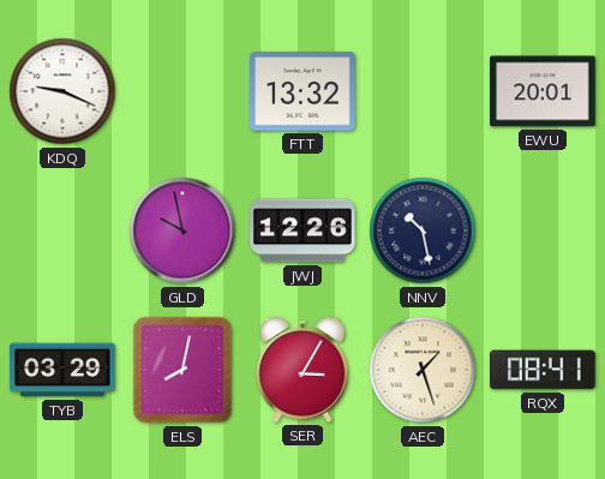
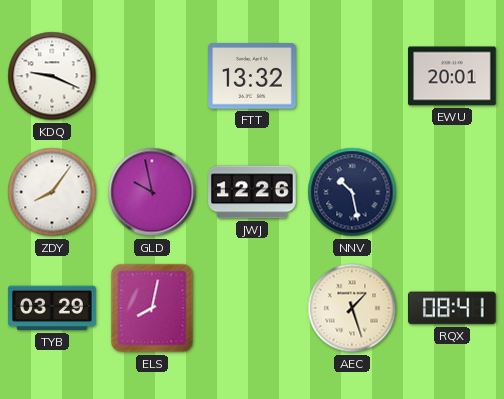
ZDY: none -> 8:06 (52, 192)
SER: 3:05 -> none (302, 370)
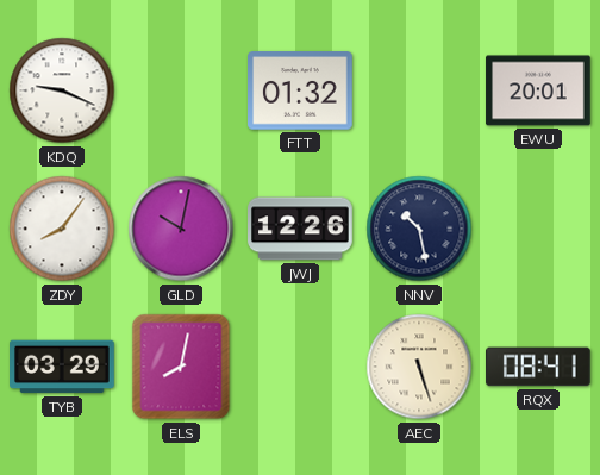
FTT: 13:32 -> 01:32 (301, 90)
GLD: 9:58 -> 10:02 (181, 229)
AEC: 1:27 -> 5:27 (419, 367)
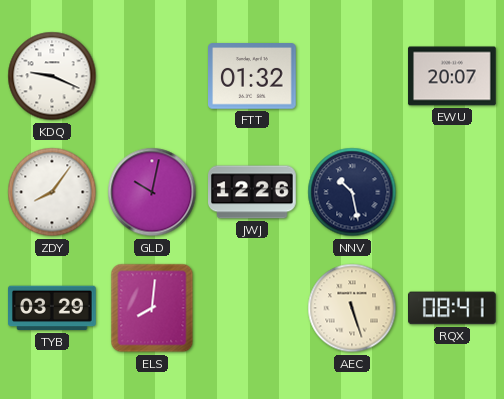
EWU: 20:01 -> 20:07 (452, 76)
ELS: 8:02 -> 8:01 (152, 308)
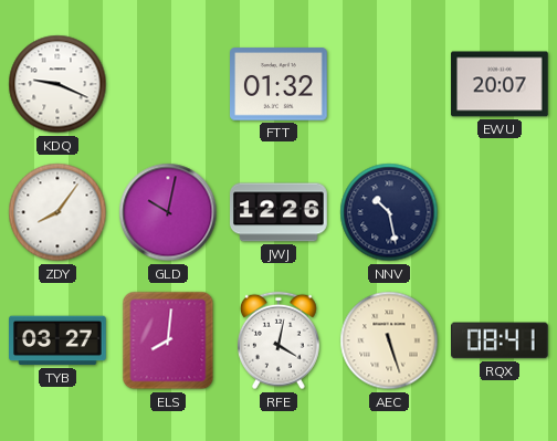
TYB: 03:29 -> 03:27 (59, 340)
RFE: none -> 4:02 (278, 340)
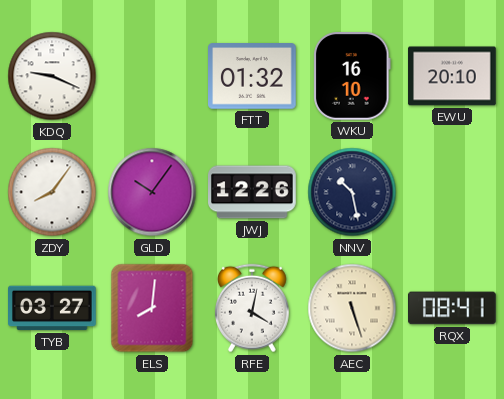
WKU: none -> 16:10 (352, 77)
EWU: 20:07 -> 20:10 (452, 76)
GLD: 10:02 -> 10:06 (152, 192)
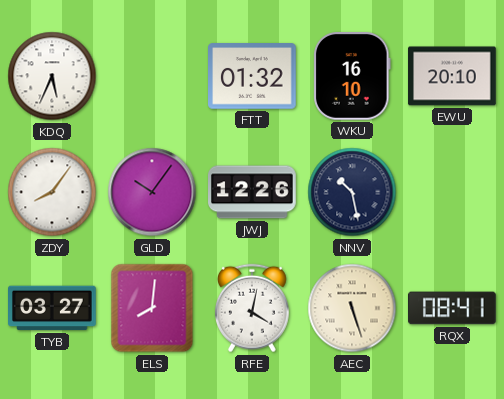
KDQ: 9:19 -> 5:34 (52, 76)
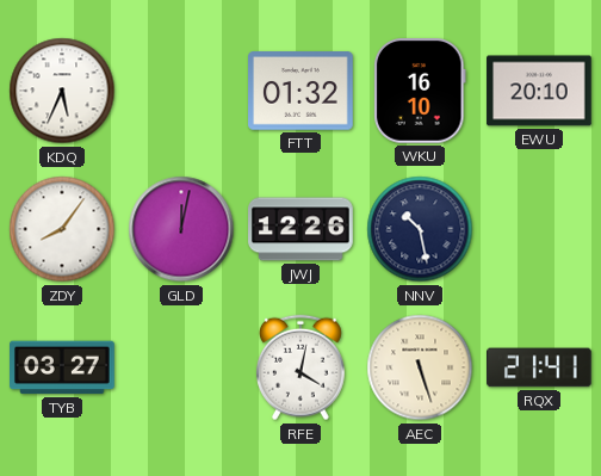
GLD: 10:06 -> 12:02 (181, 229)
ELS: 8:01 -> none (152, 308)
RQX: 08:41 -> 21:41 (540, 367)
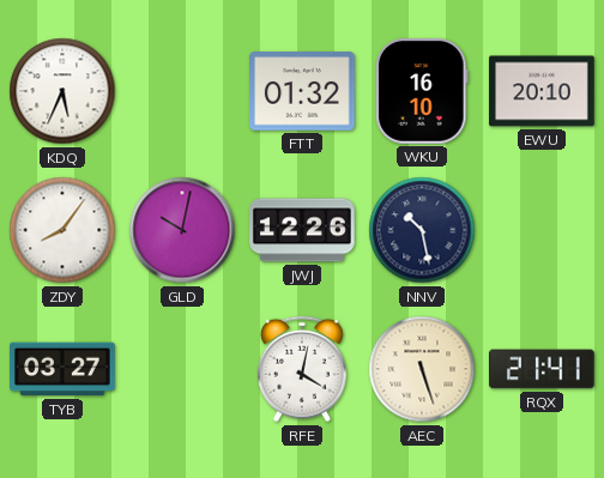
GLD: 12:02 -> 10:02 (182, 230)
